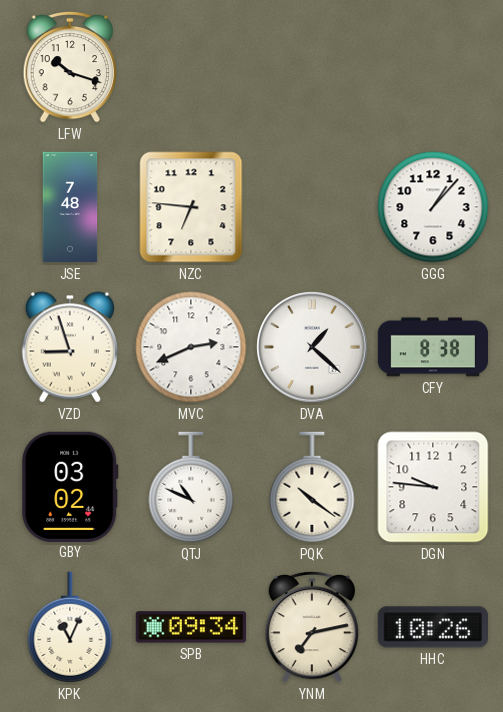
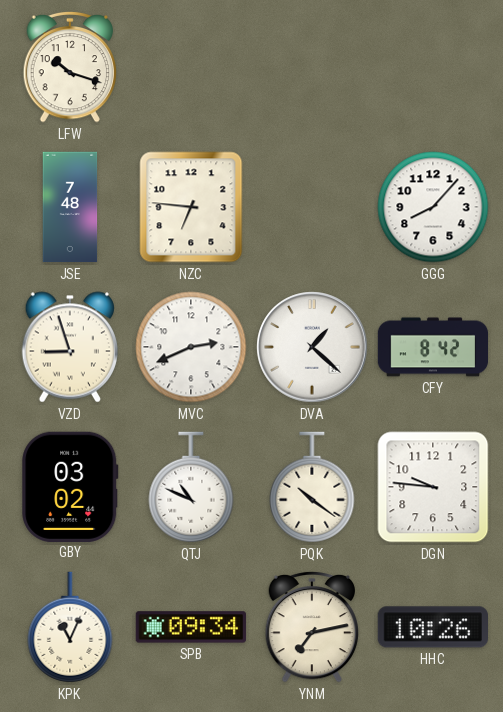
GGG: 1:07 -> 8:07 (433, 207)
CFY: 8:38 -> 8:42 (433, 347)
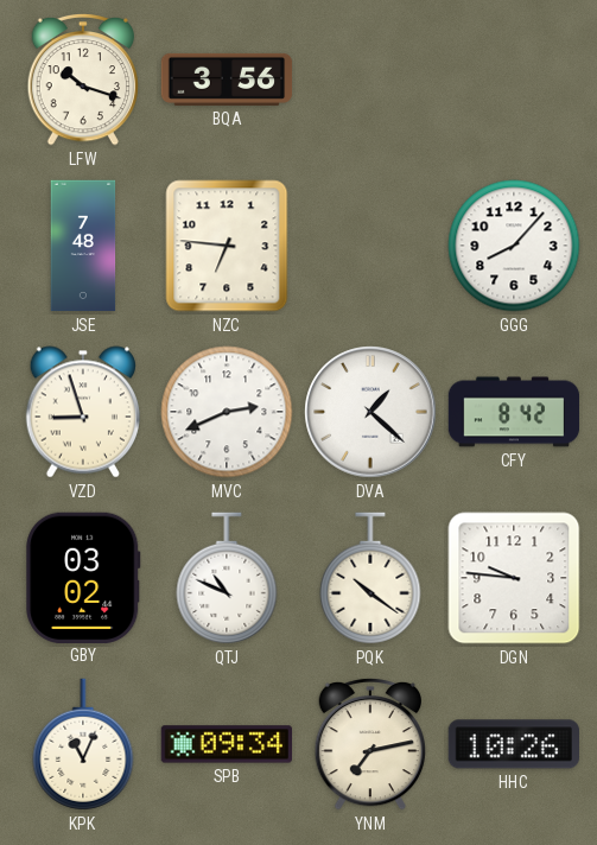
BQA: none -> 3:56 (227, 80)
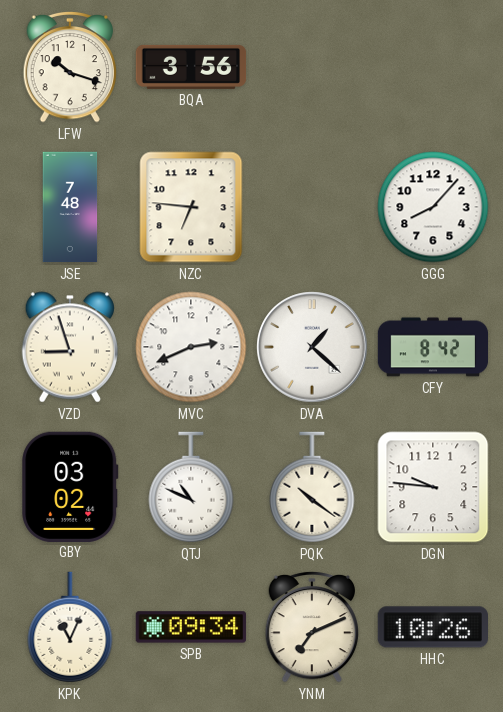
YNM: 7:13 -> 7:11 (311, 627)
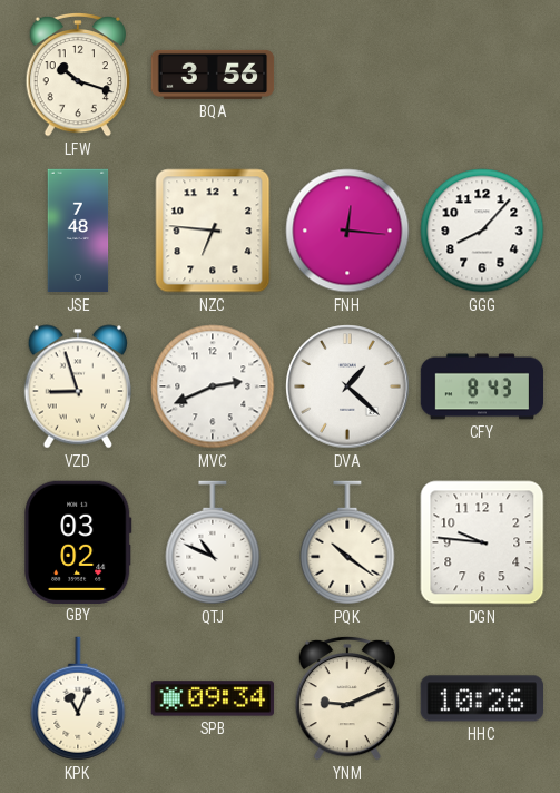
FNH: none -> 12:16 (347, 231)
CFY: 8:42 -> 8:43 (482, 386)
YNM: 7:11 -> 9:11 (346, 698)
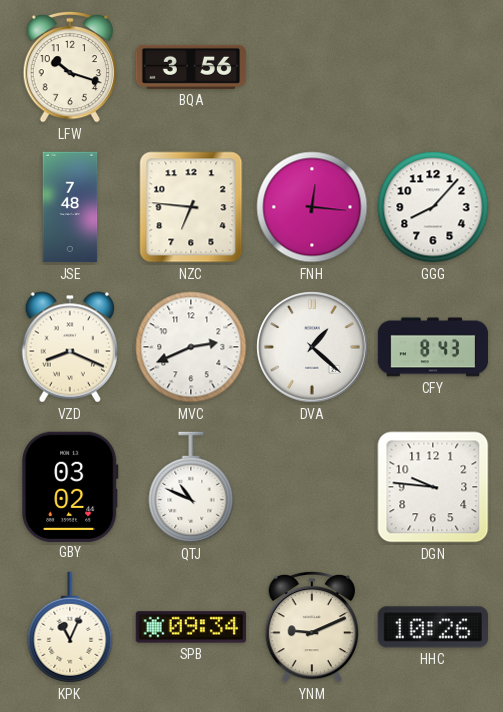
VZD: 8:57 -> 8:19 (69, 347)
PQK: 10:21 -> none (347, 542)
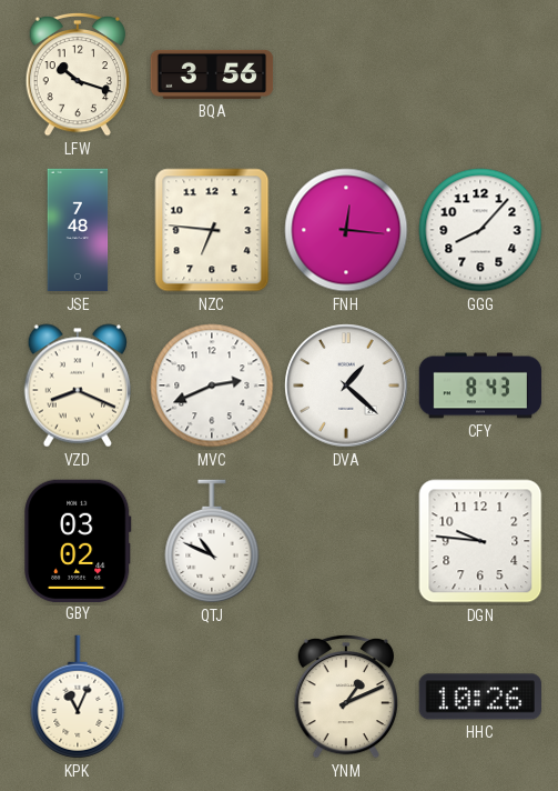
SPB: 09:34 -> none (191, 627)
YNM: 9:11 -> 1:11 (345, 697)
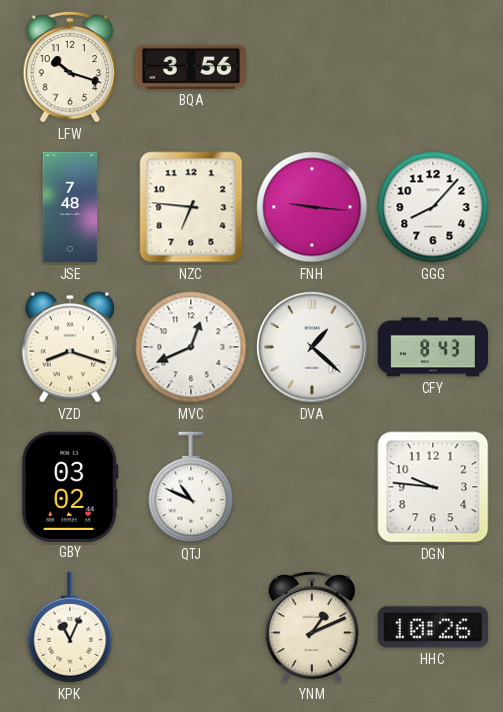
FNH: 12:16 -> 9:16 (312, 207)
VZD: 8:19 -> 8:18 (69, 347)
MVC: 2:41 -> 12:41 (191, 347)
